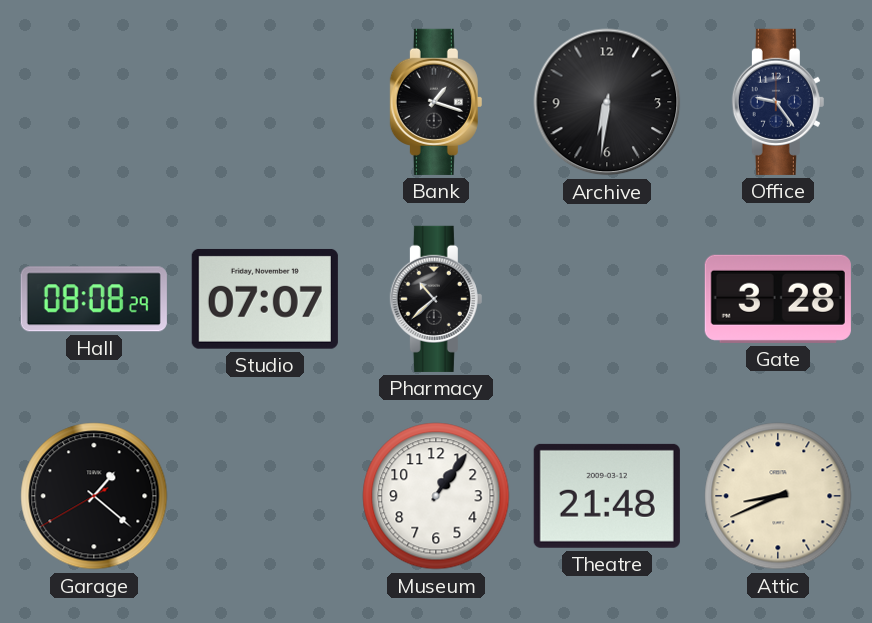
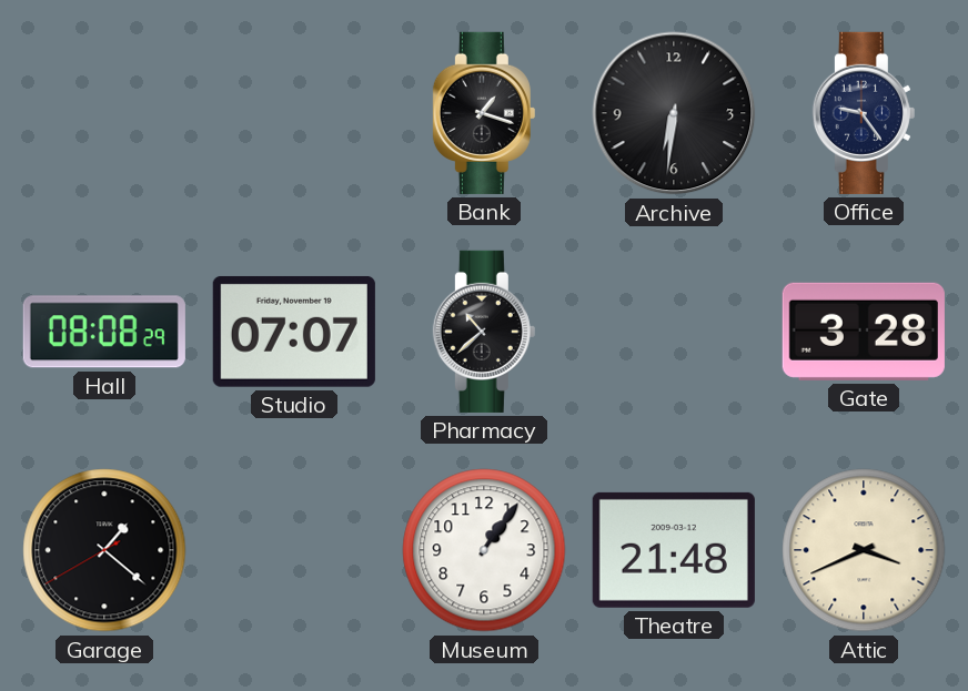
Attic: 8:41 -> 3:41 (864, 550)
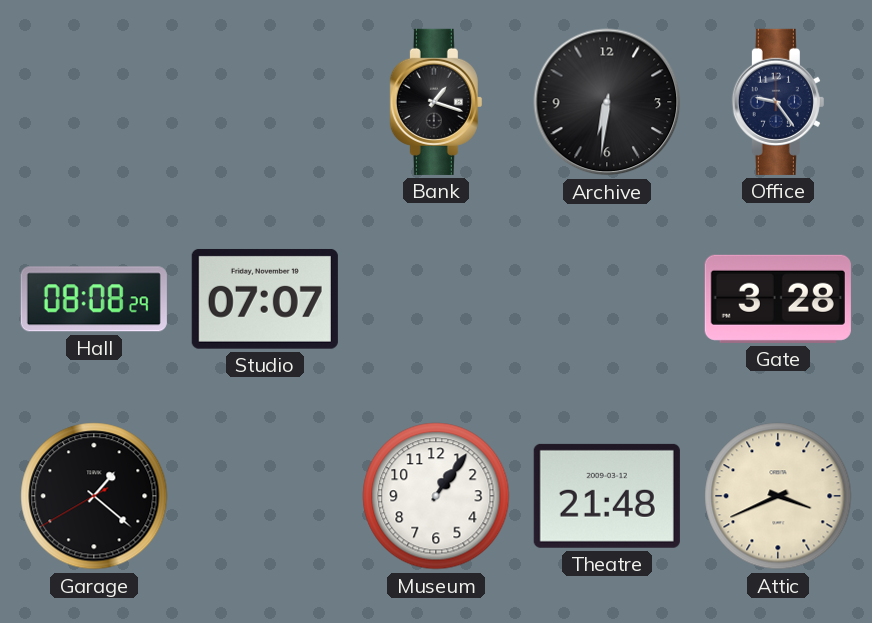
Pharmacy: 10:38 -> none (484, 332)
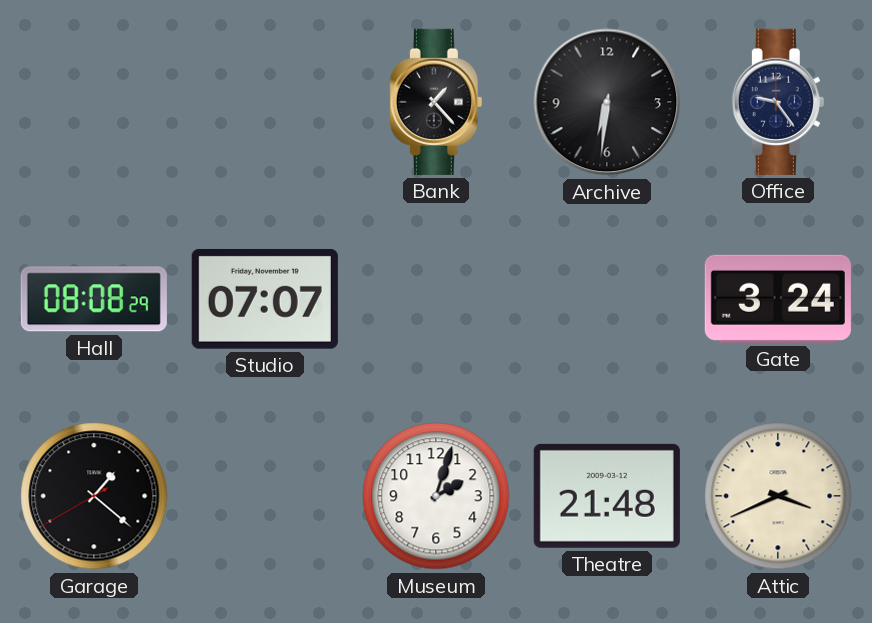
Bank: 1:18 -> 1:23 (436, 102)
Gate: 3:28 -> 3:24 (778, 299)
Museum: 1:06 -> 2:03 (436, 496)
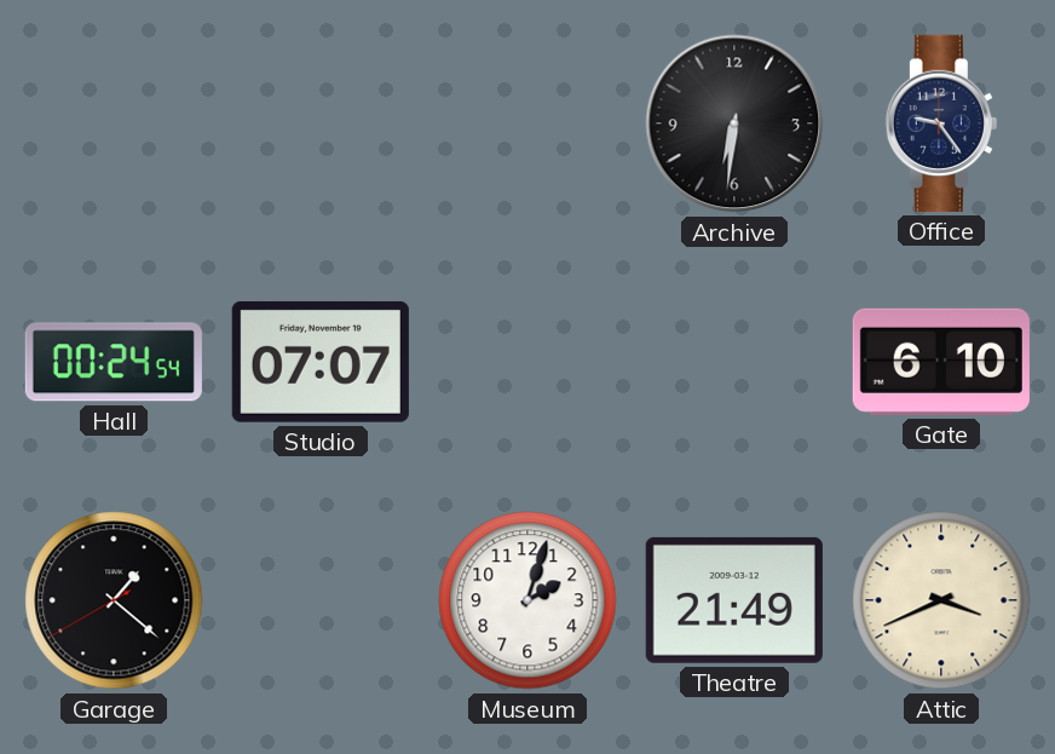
Bank: 1:23 -> none (436, 102)
Hall: 08:08 -> 00:24 (114, 362)
Gate: 3:24 -> 6:10 (941, 362)
Theatre: 21:48 -> 21:49 (734, 600)
